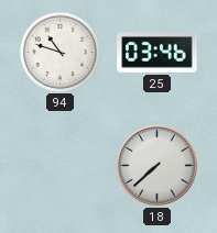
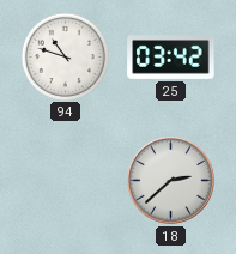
25: 03:46 -> 03:42 (171, 58)
18: 7:38 -> 2:38 (171, 181)
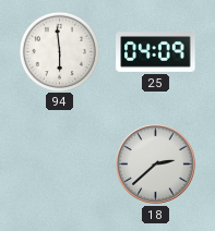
94: 10:48 -> 5:59 (59, 51)
25: 03:42 -> 04:09 (156, 52)
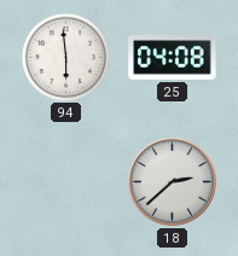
25: 04:09 -> 04:08 (173, 58)
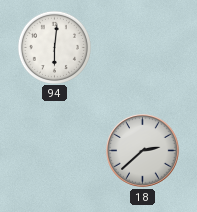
94: 5:59 -> 6:01 (54, 47)
25: 04:08 -> none (173, 58)
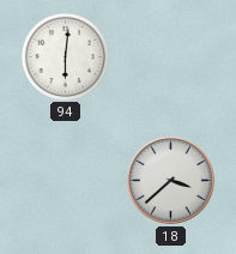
18: 2:38 -> 3:38 (171, 181)
